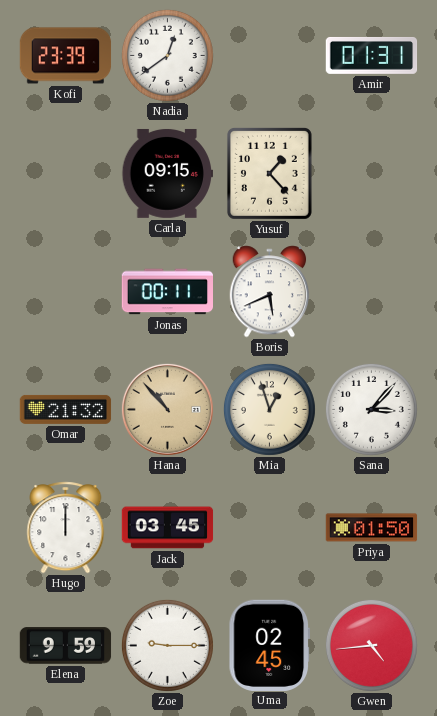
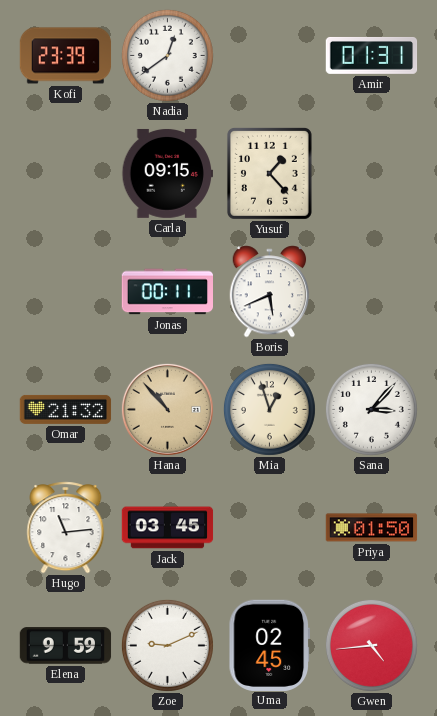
Hugo: 12:00 -> 11:14 (66, 528)
Zoe: 9:15 -> 9:11 (167, 645)
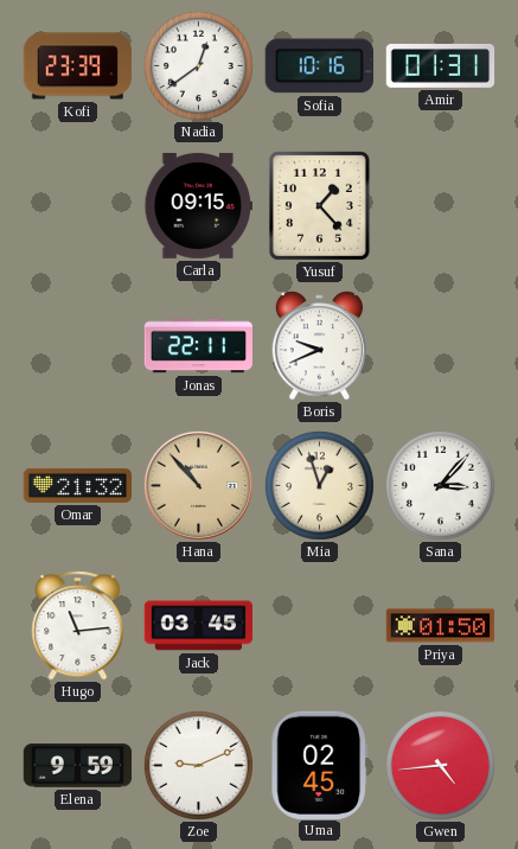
Sofia: none -> 10:16 (319, 66)
Jonas: 00:11 -> 22:11 (199, 346)
Boris: 5:41 -> 9:41 (320, 346)
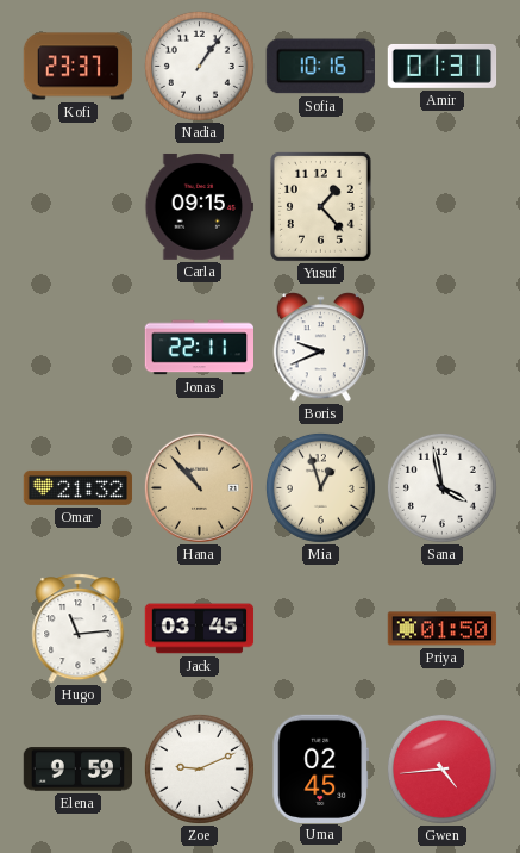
Kofi: 23:39 -> 23:37 (79, 67)
Nadia: 12:39 -> 1:06 (199, 66)
Sana: 3:07 -> 3:58 (441, 487)
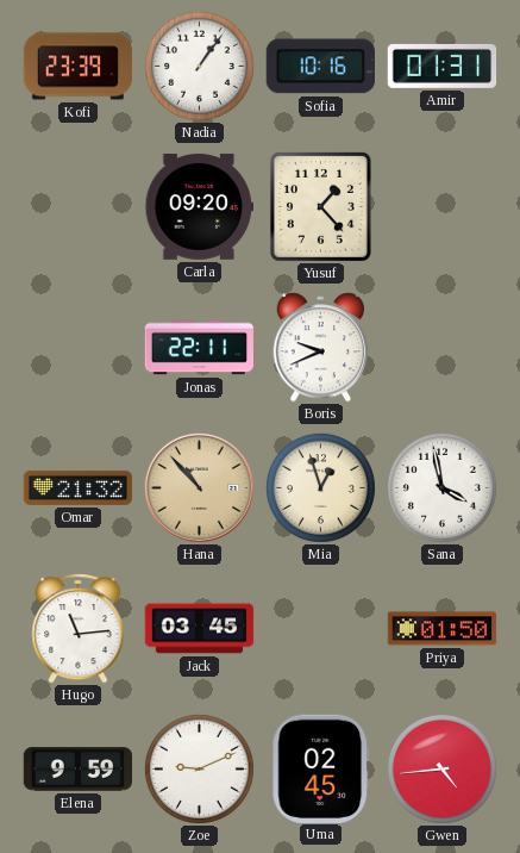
Kofi: 23:37 -> 23:39 (79, 67)
Carla: 09:15 -> 09:20 (199, 206)
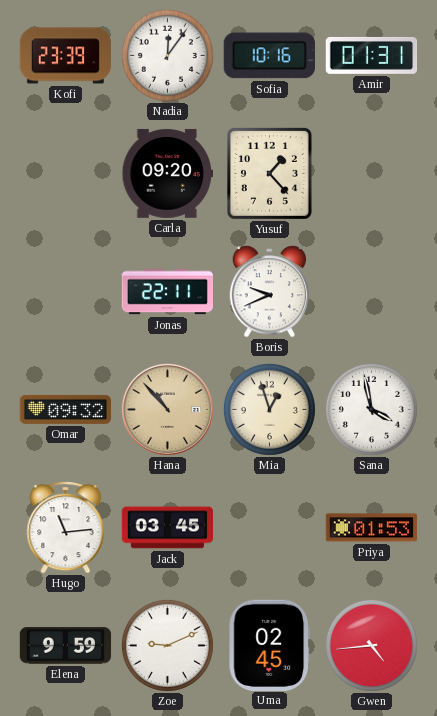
Nadia: 1:06 -> 12:06 (167, 55)
Omar: 21:32 -> 09:32 (66, 409)
Priya: 01:50 -> 01:53 (372, 528)
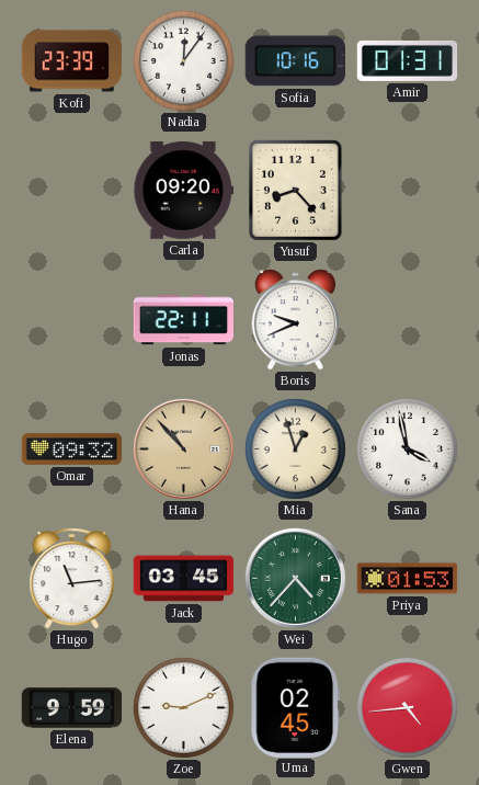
Yusuf: 1:23 -> 8:23 (295, 190)
Wei: none -> 4:37 (295, 578)
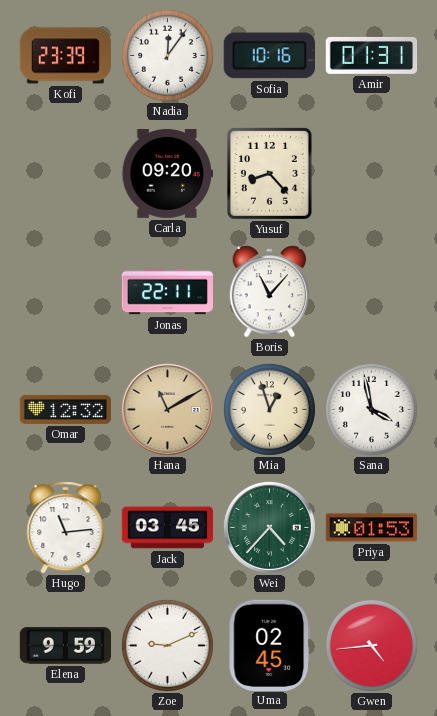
Boris: 9:41 -> 11:07 (270, 292)
Omar: 09:32 -> 12:32 (66, 409)
Hana: 10:53 -> 11:10 (167, 409)
